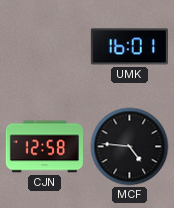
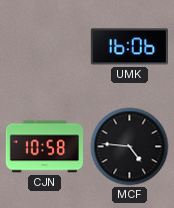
UMK: 16:01 -> 16:06 (129, 47)
CJN: 12:58 -> 10:58 (44, 147)
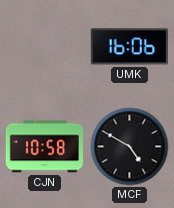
MCF: 4:46 -> 4:50 (130, 147)
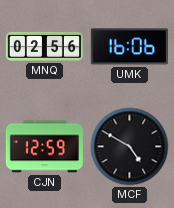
MNQ: none -> 02:56 (44, 46)
CJN: 10:58 -> 12:59 (44, 147)
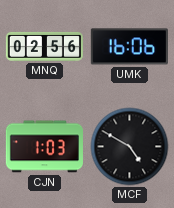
CJN: 12:59 -> 1:03 (44, 147)
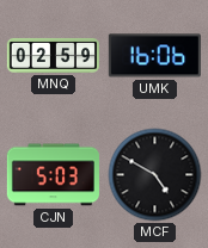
MNQ: 02:56 -> 02:59 (53, 55)
CJN: 1:03 -> 5:03 (53, 175)
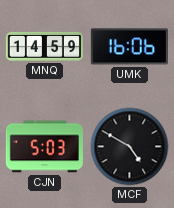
MNQ: 02:59 -> 14:59 (44, 46)
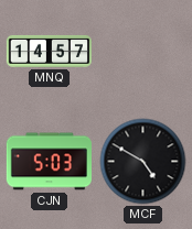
MNQ: 14:59 -> 14:57 (49, 51)
UMK: 16:06 -> none (129, 47)
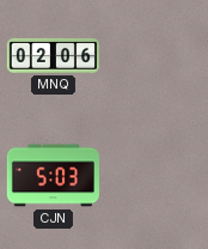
MNQ: 14:57 -> 02:06 (53, 55)
MCF: 4:50 -> none (143, 162)
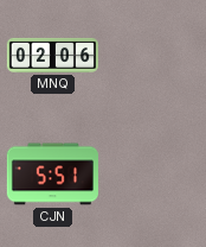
CJN: 5:03 -> 5:51 (52, 175)
